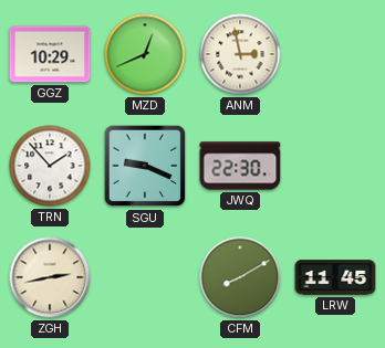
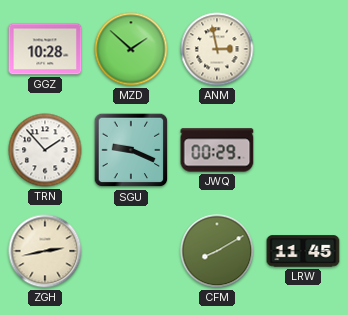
GGZ: 10:29 -> 10:28 (45, 49)
MZD: 12:41 -> 1:52 (131, 49)
JWQ: 22:30 -> 00:29 (217, 150)
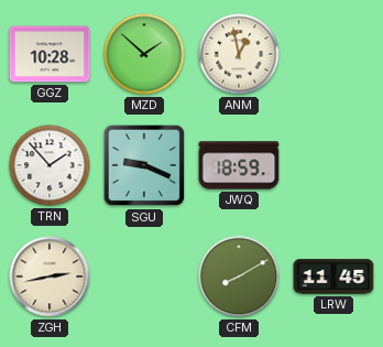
ANM: 2:58 -> 12:58 (239, 54)
JWQ: 00:29 -> 18:59 (239, 165)
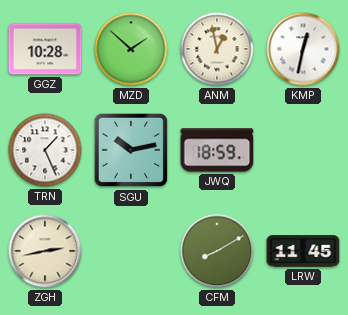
KMP: none -> 12:32 (303, 49)
TRN: 1:53 -> 1:26 (45, 150)
SGU: 9:19 -> 10:13 (131, 150)
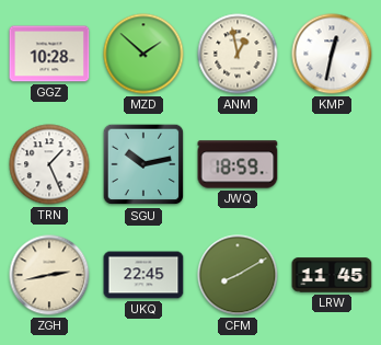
UKQ: none -> 22:45 (143, 275)
